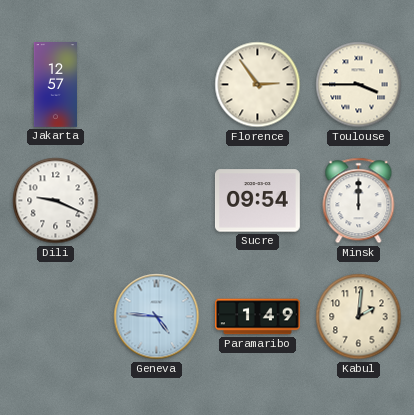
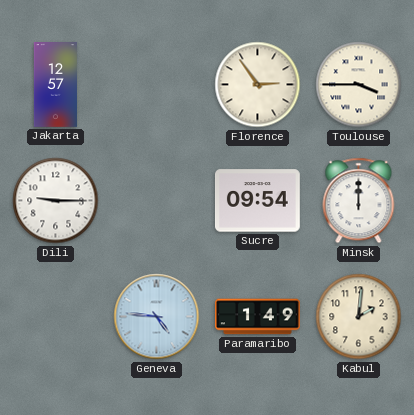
Dili: 9:19 -> 9:15 (56, 201)
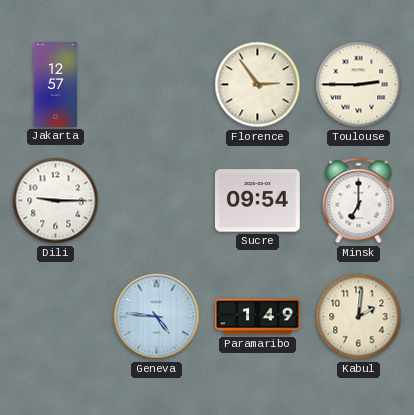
Toulouse: 3:45 -> 2:45 (359, 85)
Minsk: 12:00 -> 7:00 (359, 201)
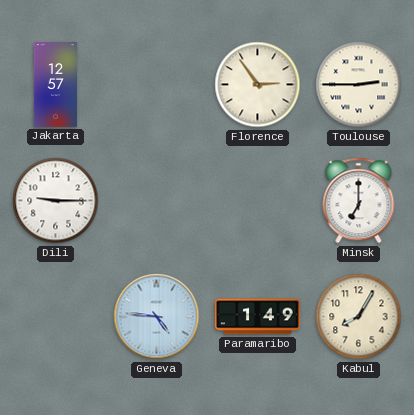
Sucre: 09:54 -> none (257, 201)
Kabul: 2:01 -> 8:05 (359, 317)
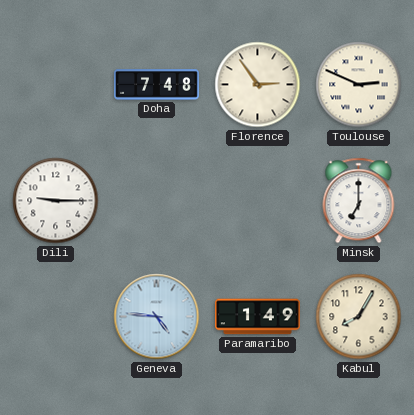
Jakarta: 12:57 -> none (55, 85)
Doha: none -> 7:48 (157, 85)
Toulouse: 2:45 -> 2:49 (359, 85)
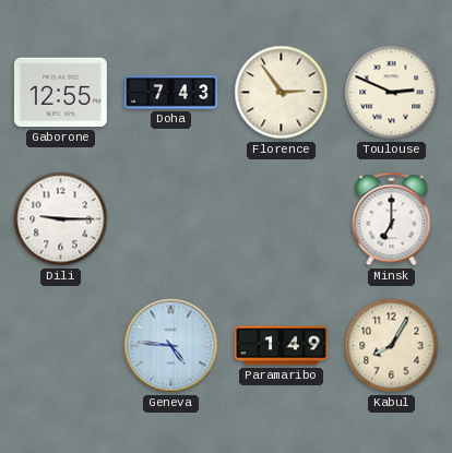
Gaborone: none -> 12:55 (60, 93)
Doha: 7:48 -> 7:43 (171, 93)
